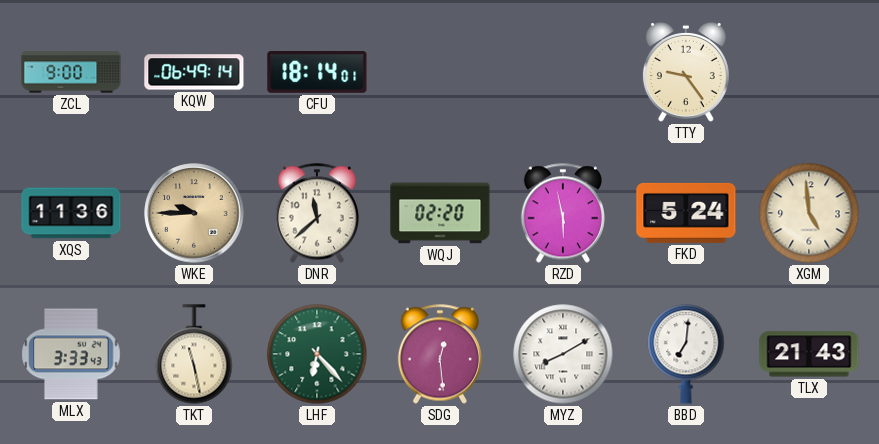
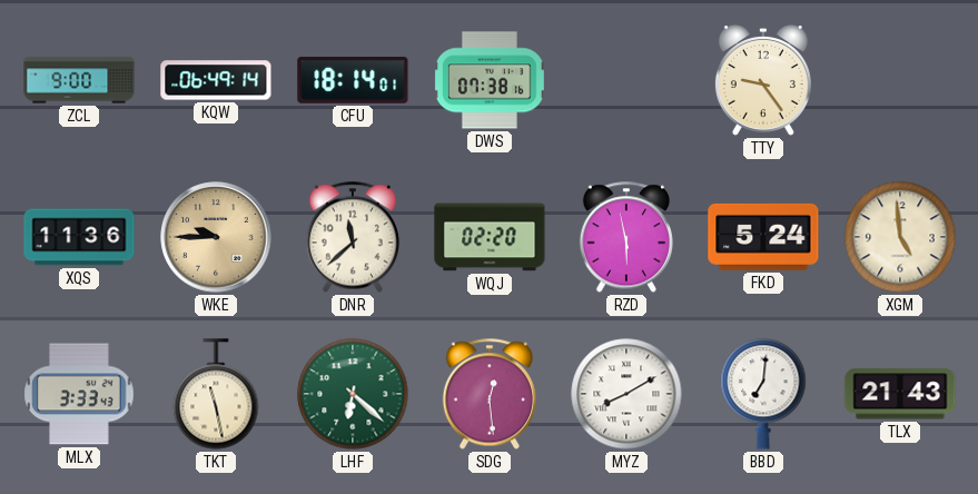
DWS: none -> 07:38 (490, 80)
LHF: 6:23 -> 6:22 (353, 394)
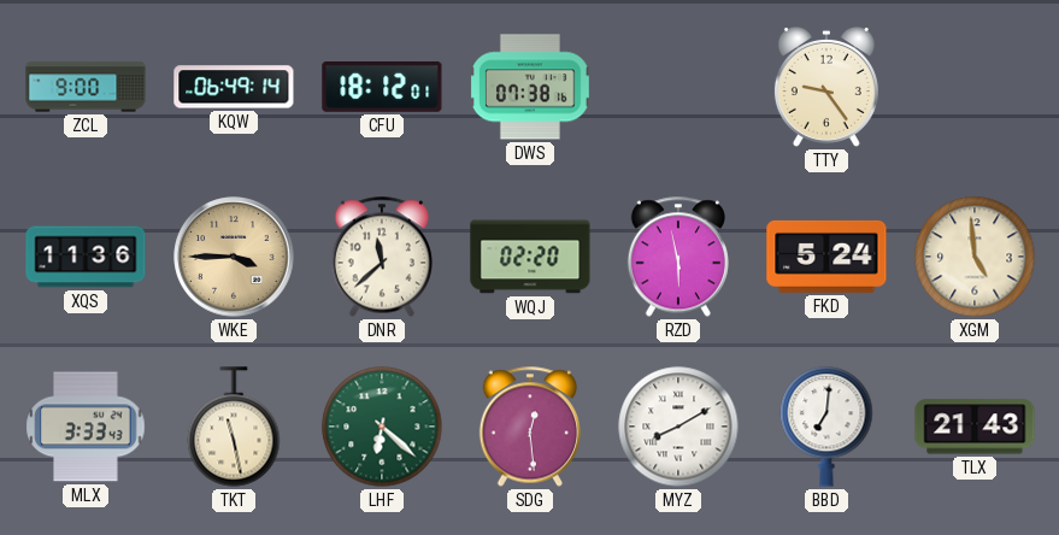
CFU: 18:14 -> 18:12 (382, 88)
WKE: 9:45 -> 3:45 (234, 257)
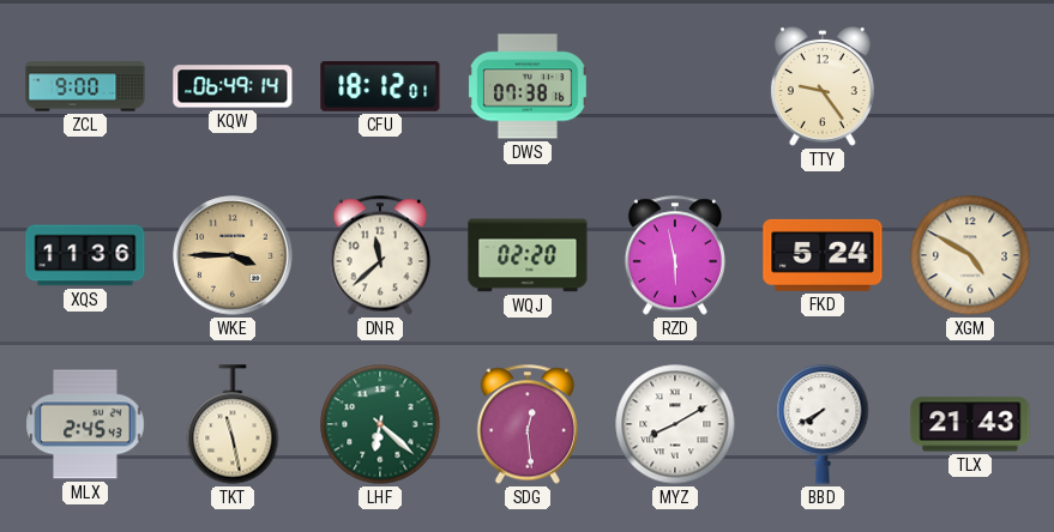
XGM: 4:59 -> 4:50 (970, 255)
MLX: 3:33 -> 2:45 (85, 424)
BBD: 7:01 -> 7:40 (823, 424)
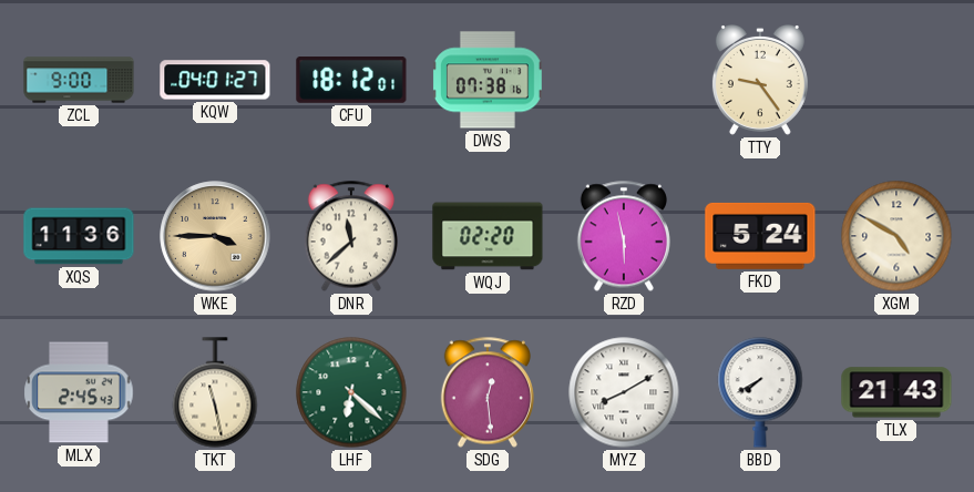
KQW: 06:49 -> 04:01 (215, 80)
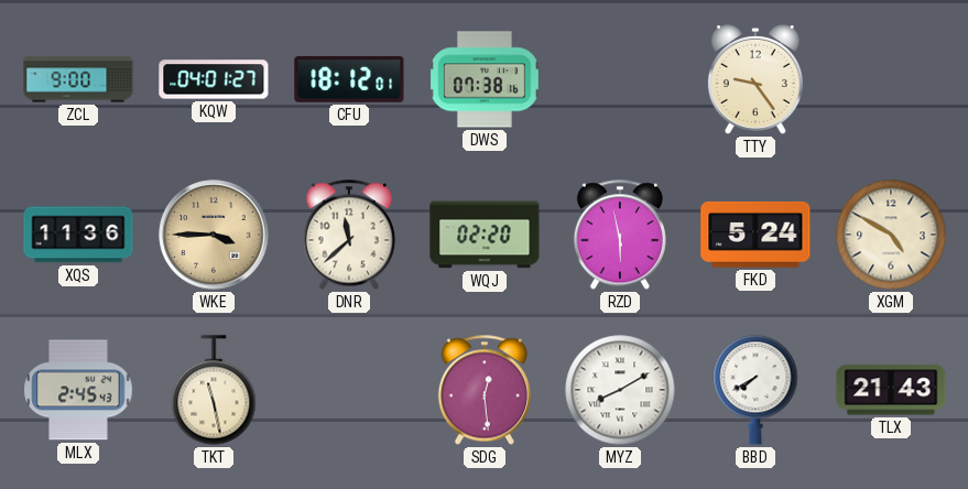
LHF: 6:22 -> none (351, 392)
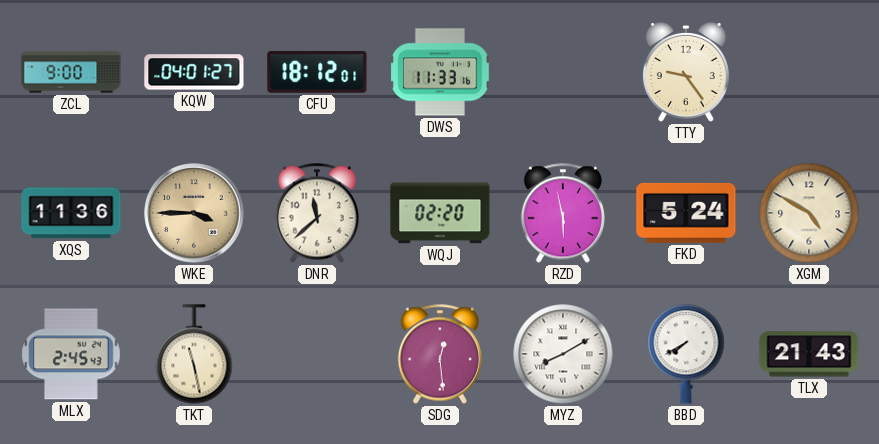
DWS: 07:38 -> 11:33 (440, 72)
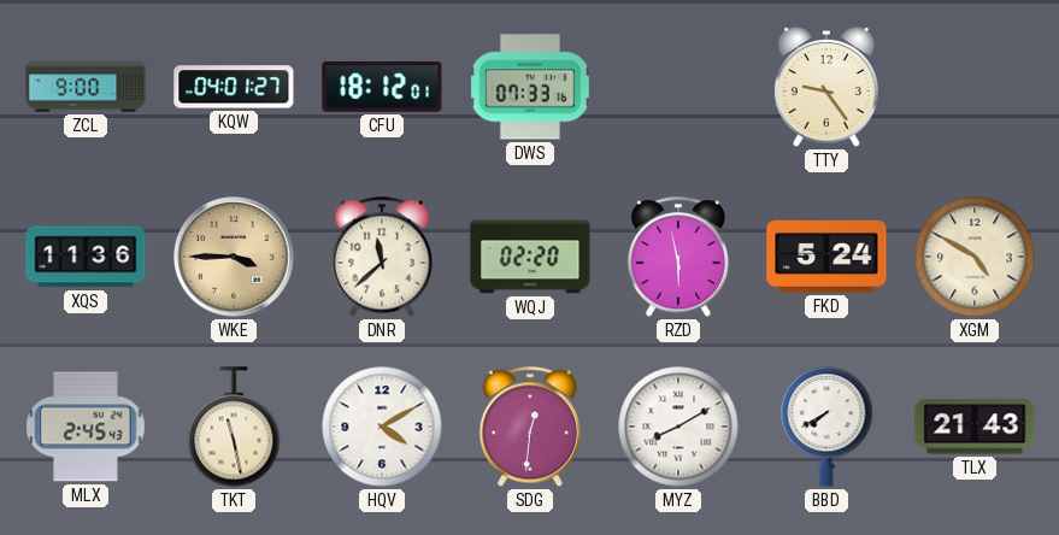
DWS: 11:33 -> 07:33 (530, 87)
HQV: none -> 4:10 (382, 427)
SDG: 12:29 -> 12:31 (530, 427)
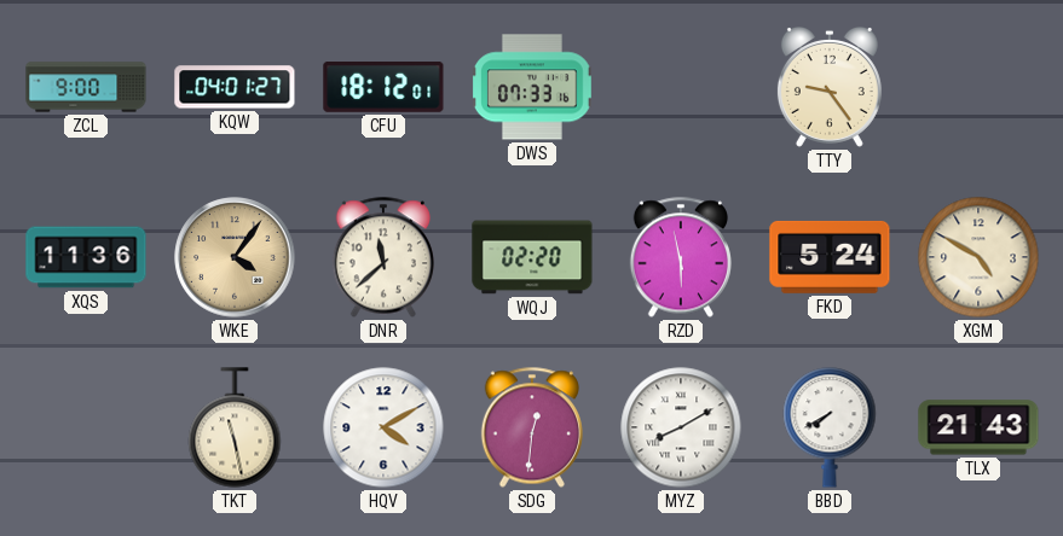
WKE: 3:45 -> 4:06 (235, 257)
MLX: 2:45 -> none (86, 427)
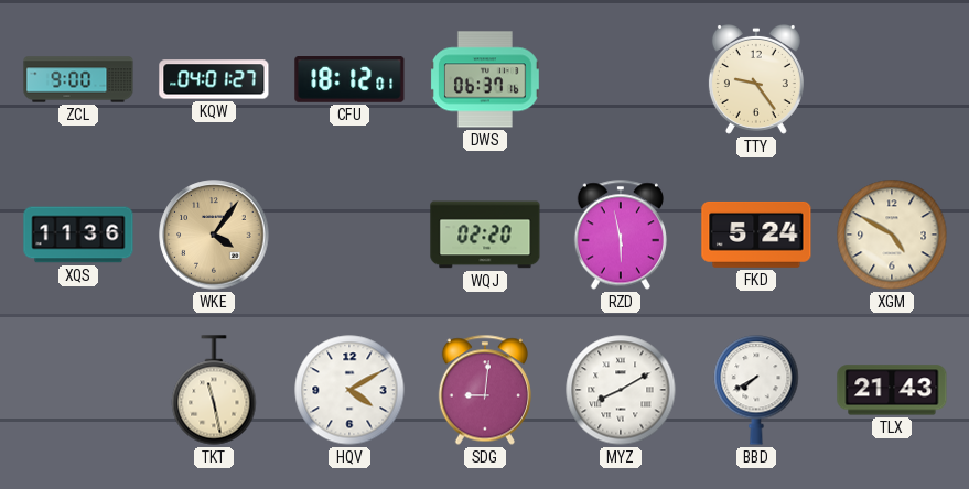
DWS: 07:33 -> 06:37 (485, 79)
DNR: 11:38 -> none (383, 257)
SDG: 12:31 -> 9:01 (485, 390)
